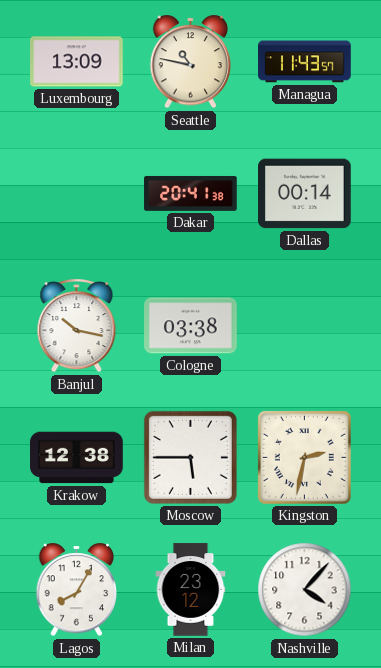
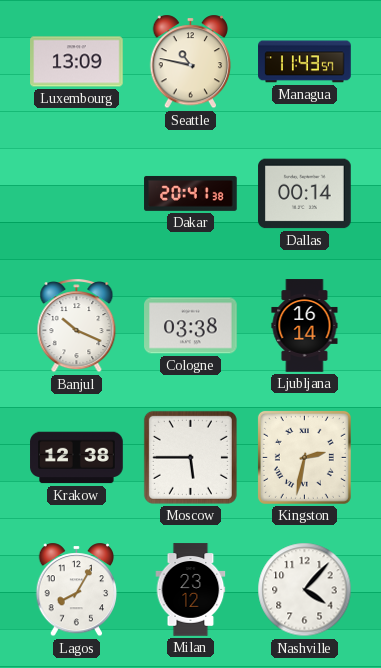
Banjul: 10:17 -> 10:19 (77, 326)
Ljubljana: none -> 16:14 (305, 326)
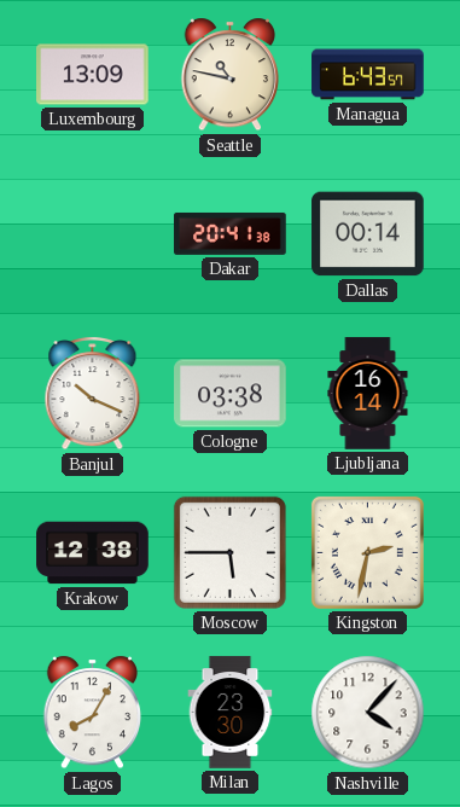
Managua: 11:43 -> 6:43 (368, 75)
Milan: 23:12 -> 23:30 (231, 713)
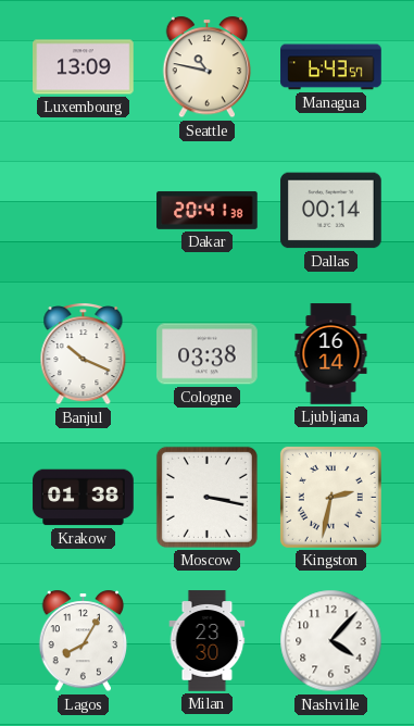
Krakow: 12:38 -> 01:38 (84, 498)
Moscow: 5:45 -> 3:17 (206, 497)
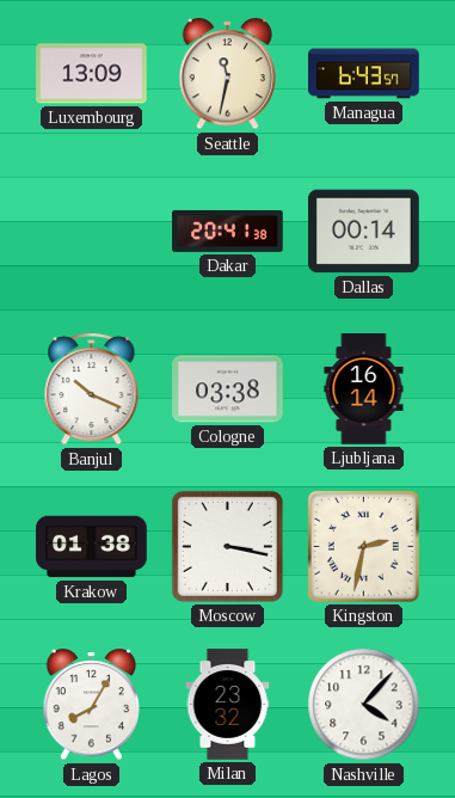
Seattle: 10:47 -> 11:32 (228, 74)
Milan: 23:30 -> 23:32 (228, 705)
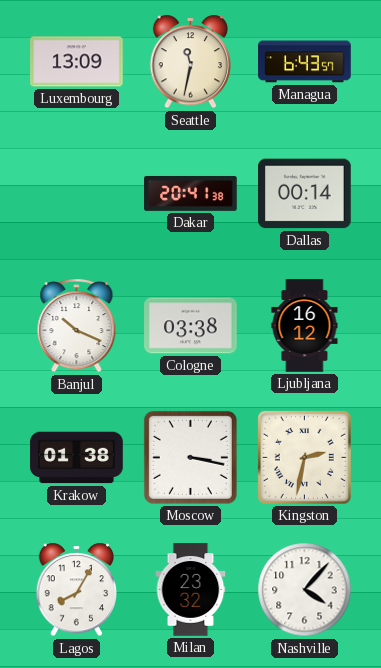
Ljubljana: 16:14 -> 16:12 (305, 326)
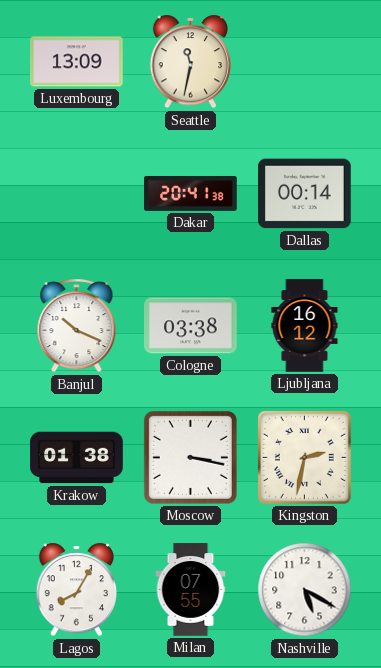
Managua: 6:43 -> none (305, 62)
Milan: 23:32 -> 07:55 (191, 590)
Nashville: 4:07 -> 5:20 (305, 590)
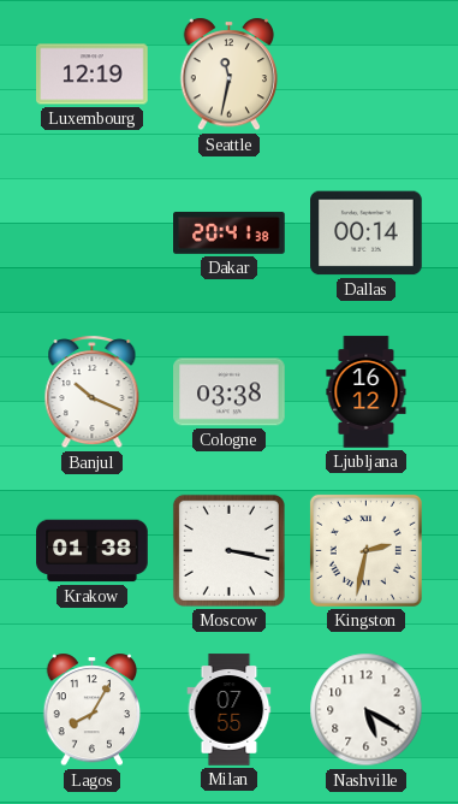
Luxembourg: 13:09 -> 12:19 (93, 75)
